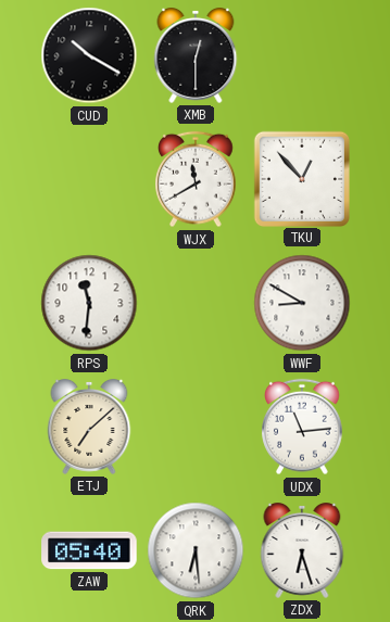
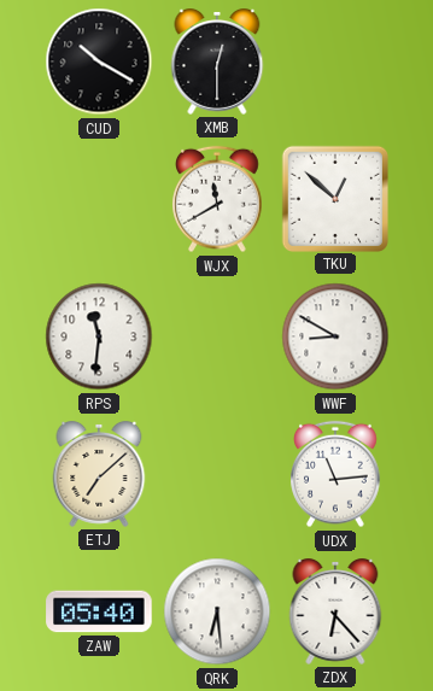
TKU: 12:53 -> 12:52 (334, 198)
ZDX: 6:27 -> 6:23 (335, 613)
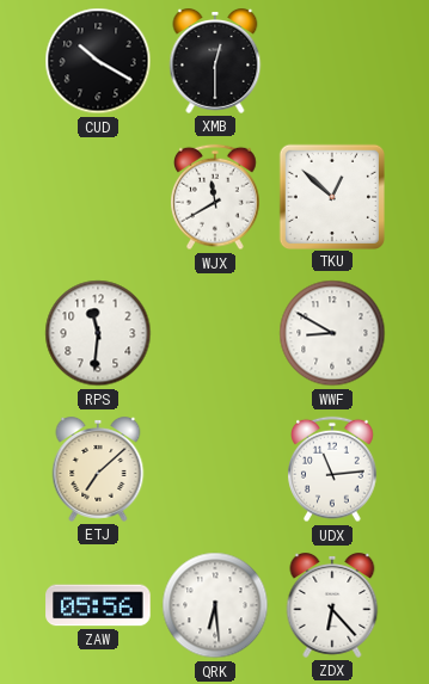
ZAW: 05:40 -> 05:56 (98, 605)
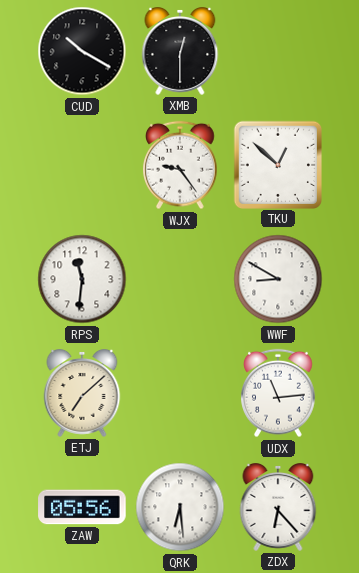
WJX: 11:40 -> 9:24 (181, 165)
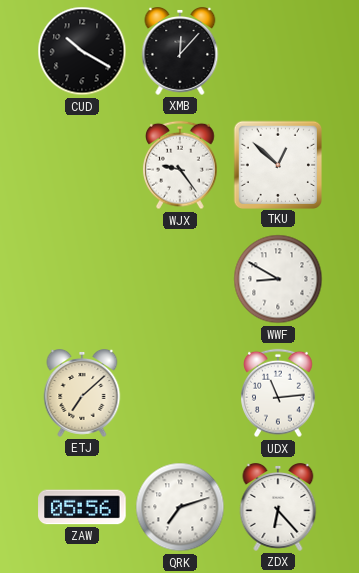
XMB: 12:30 -> 12:07 (180, 52)
RPS: 11:31 -> none (82, 279)
QRK: 6:29 -> 7:12 (180, 507)
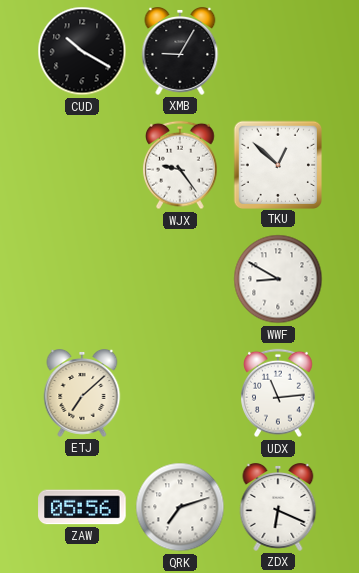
XMB: 12:07 -> 9:05 (180, 52)
ZDX: 6:23 -> 6:19 (278, 508)
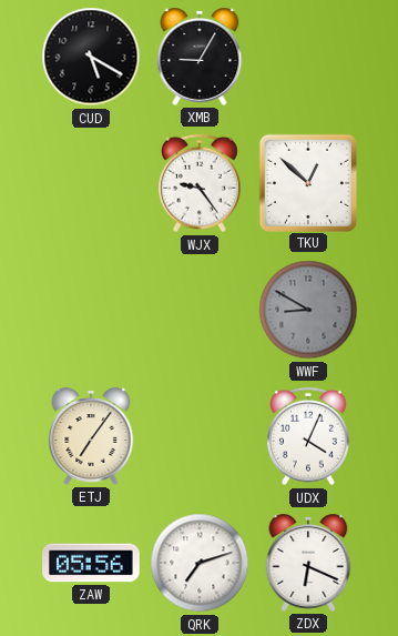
CUD: 10:20 -> 5:20 (91, 57)
WWF dial: white -> grey (308, 310)
ETJ: 7:08 -> 7:06 (91, 437)
UDX: 11:14 -> 4:04 (309, 436)
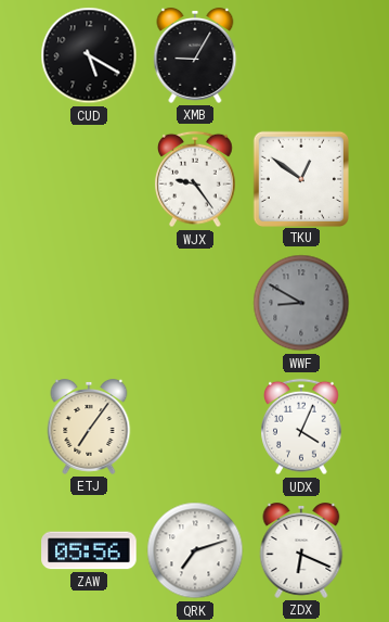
TKU: 12:52 -> 12:51 (300, 178)
